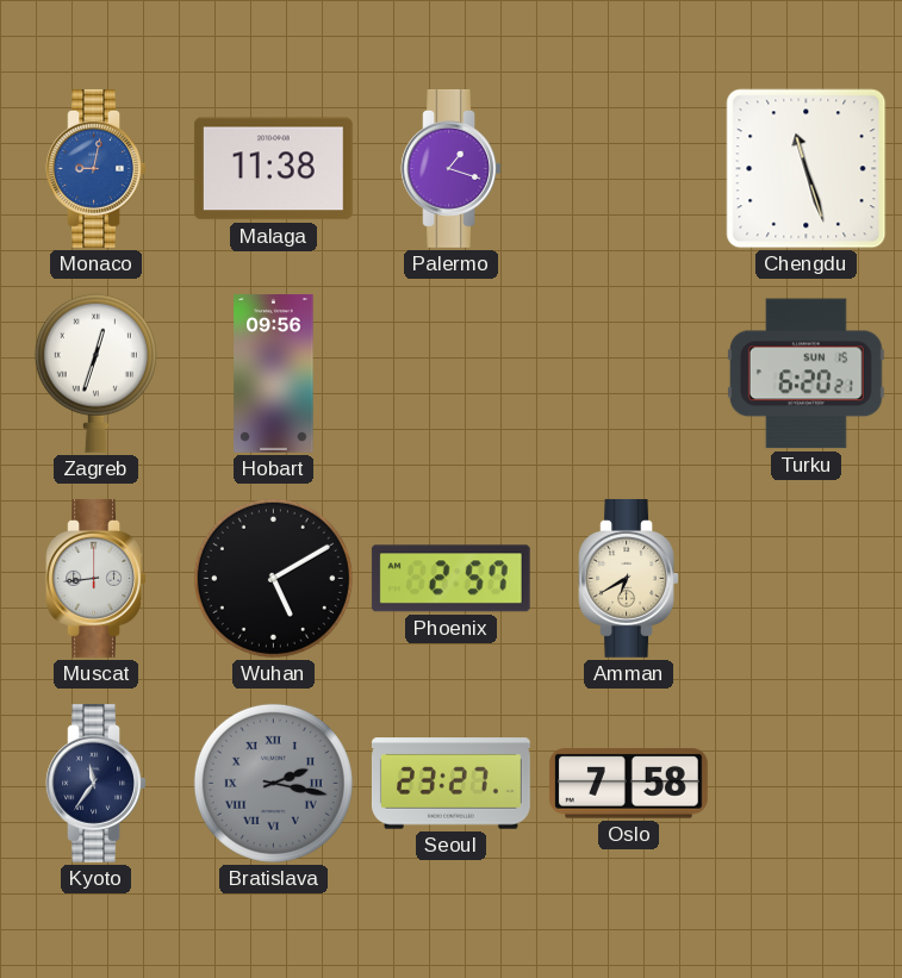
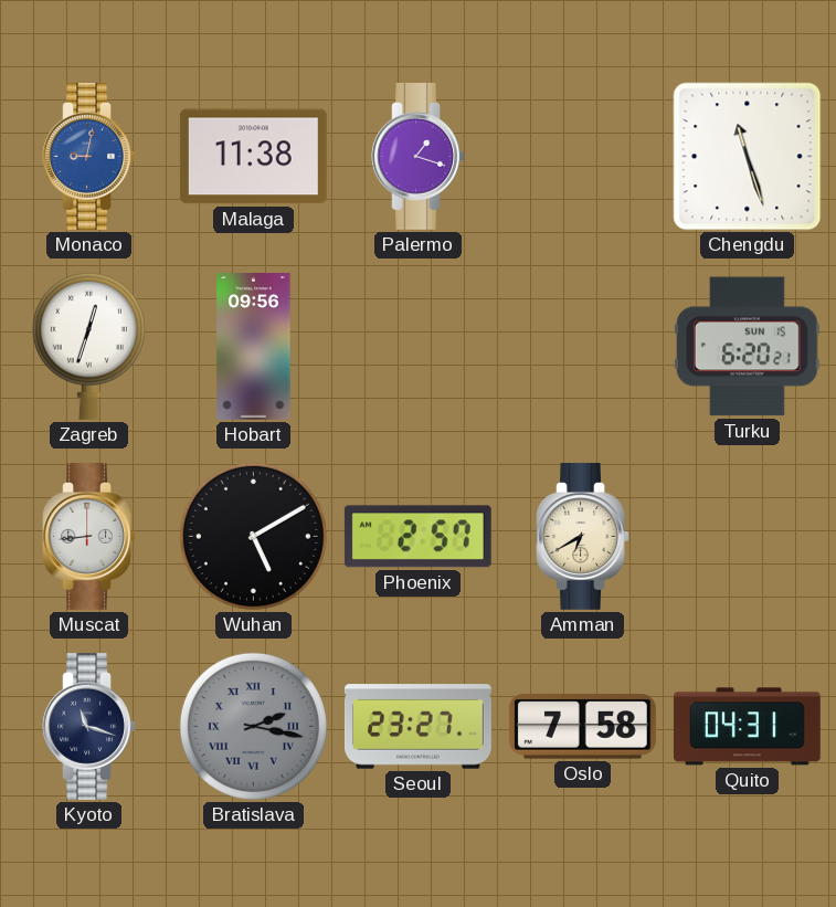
Kyoto: 11:36 -> 11:18 (88, 726)
Quito: none -> 04:31 (747, 727)
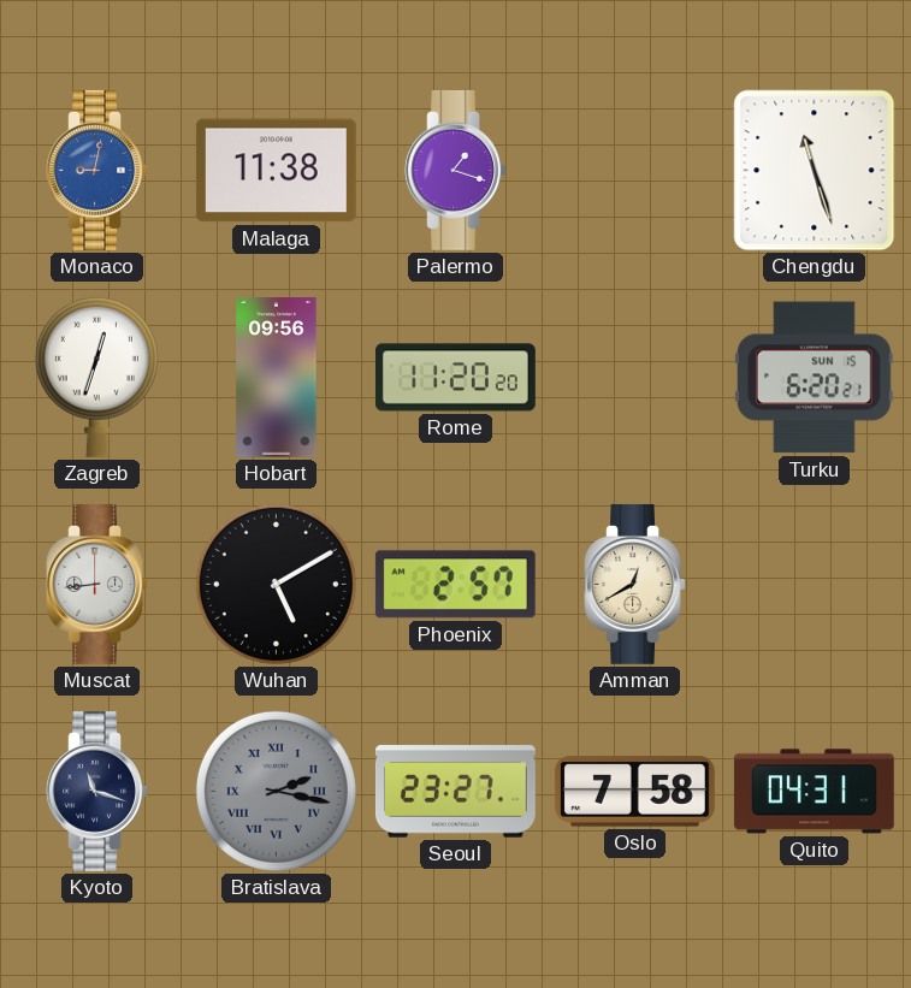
Rome: none -> 11:20 (455, 378)
Amman: 6:40 -> 12:40 (634, 584)
